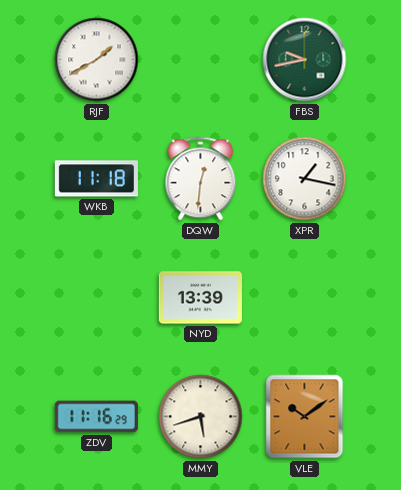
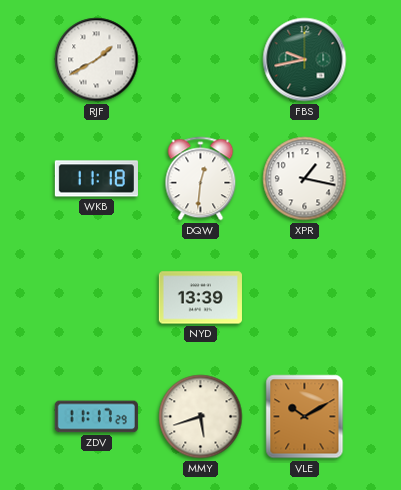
ZDV: 11:16 -> 11:17 (96, 417)
VLE: 10:09 -> 10:10 (305, 417)
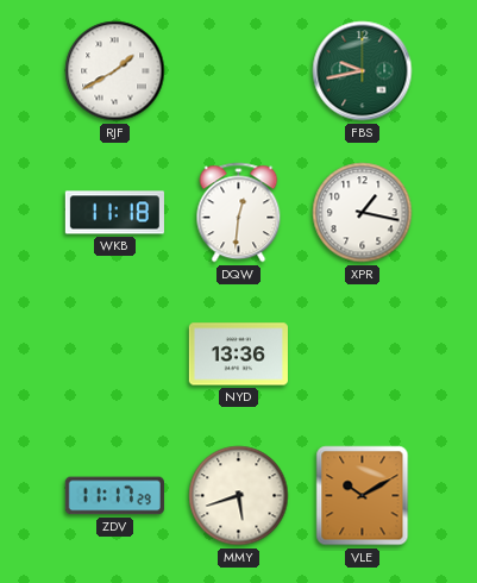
NYD: 13:39 -> 13:36 (238, 355)
